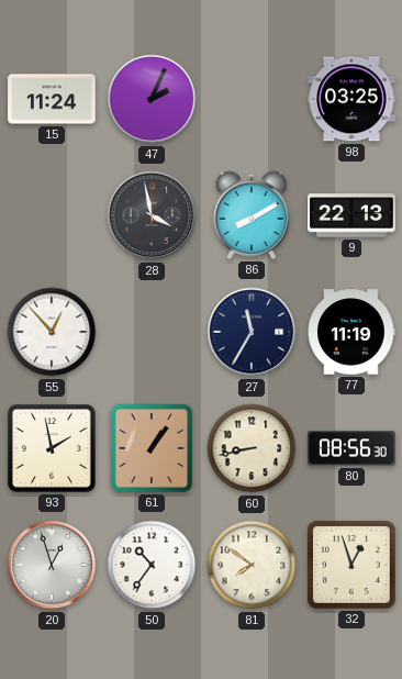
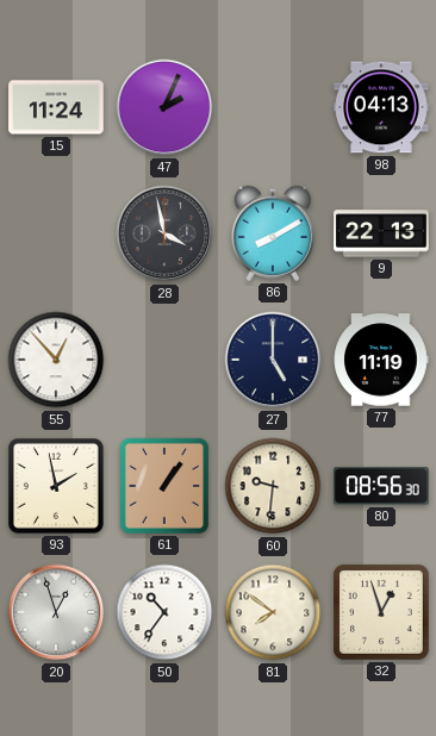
98: 03:25 -> 04:13 (381, 107)
27: 11:35 -> 5:00 (273, 360)
60: 8:43 -> 9:31 (273, 486)
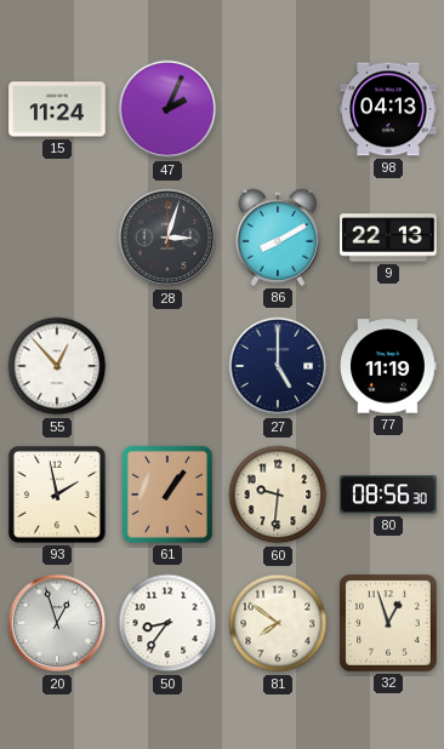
28: 3:58 -> 3:03 (167, 238)
50: 10:36 -> 8:36 (167, 623)
